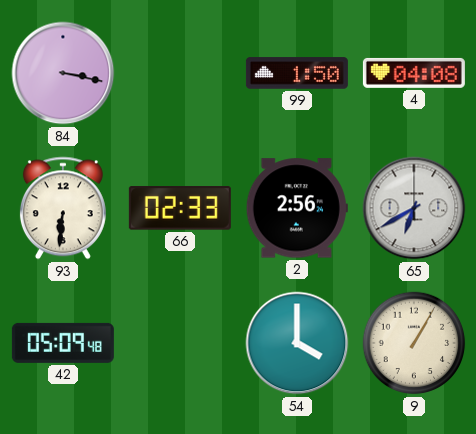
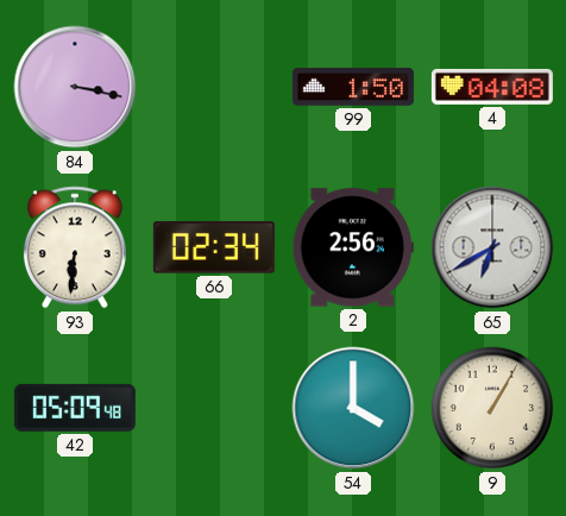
66: 02:33 -> 02:34 (214, 247)
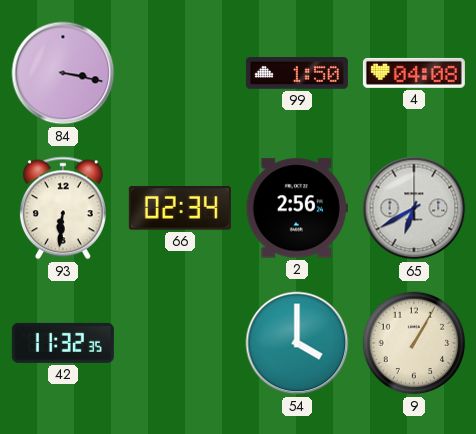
42: 05:09 -> 11:32 (63, 343)
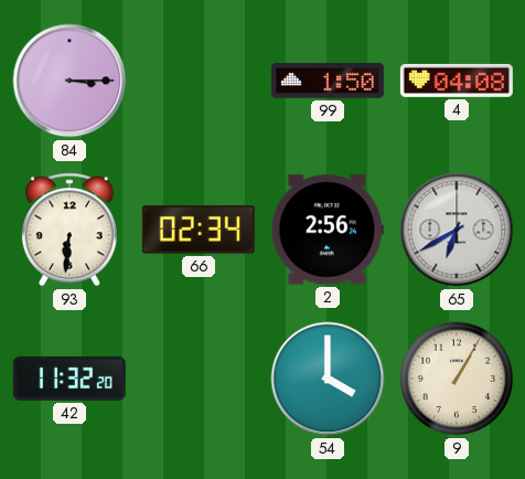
84: 3:17 -> 3:15 (69, 81)
42: 11:32:35 -> 11:32:20 (69, 379)
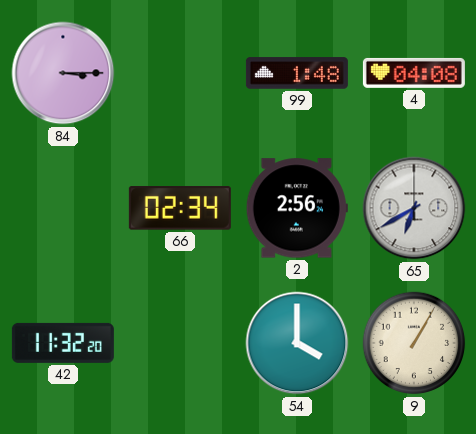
99: 1:50 -> 1:48 (297, 73)
93: 6:31 -> none (69, 230)
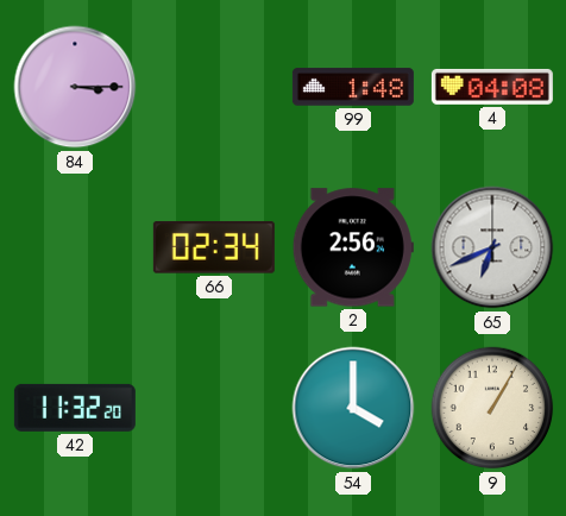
65: 6:40 -> 6:41 (492, 247)
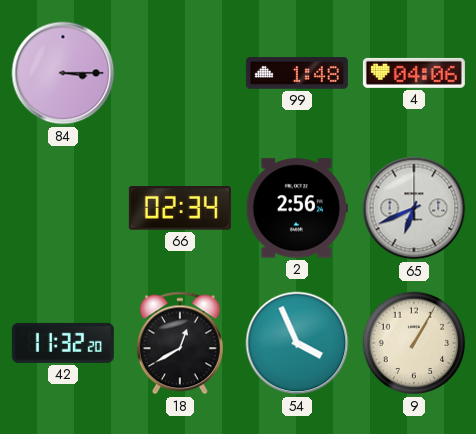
4: 04:08 -> 04:06 (414, 73)
18: none -> 12:40 (180, 343)
54: 4:00 -> 3:56 (297, 343)
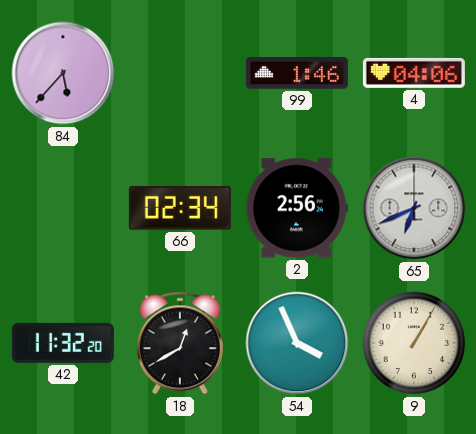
84: 3:15 -> 5:37 (63, 73)
99: 1:48 -> 1:46 (297, 73)
